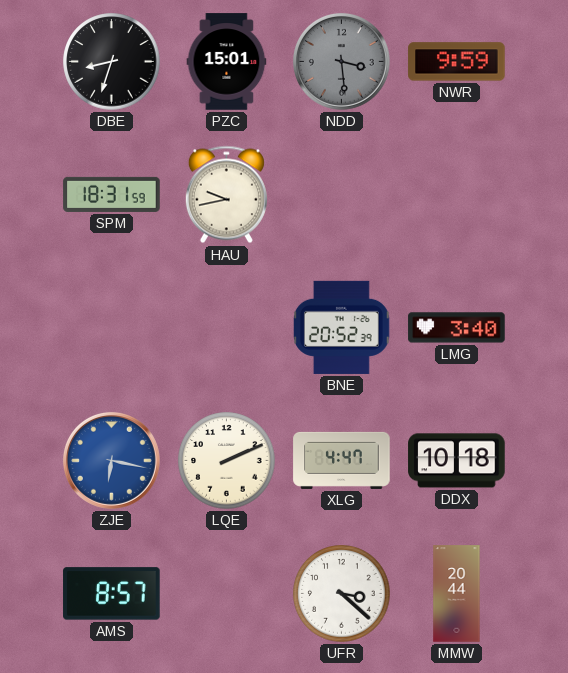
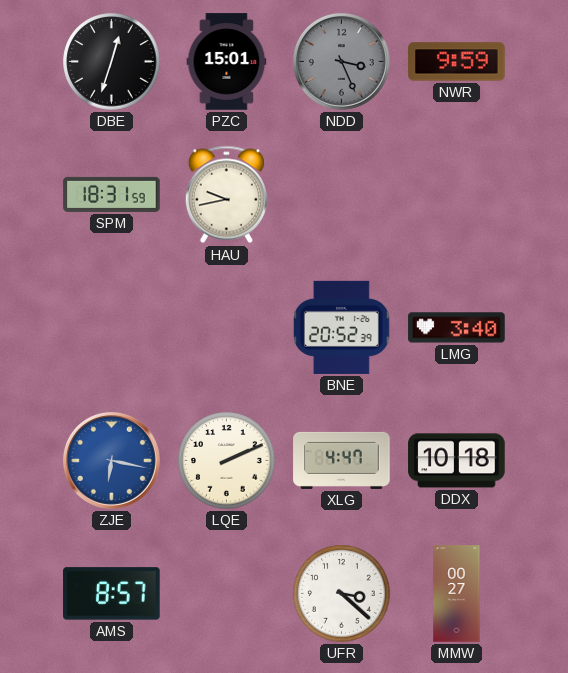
DBE: 8:33 -> 12:33 (112, 62)
NDD: 3:29 -> 3:26 (341, 61)
MMW: 20:44 -> 00:27 (457, 594)
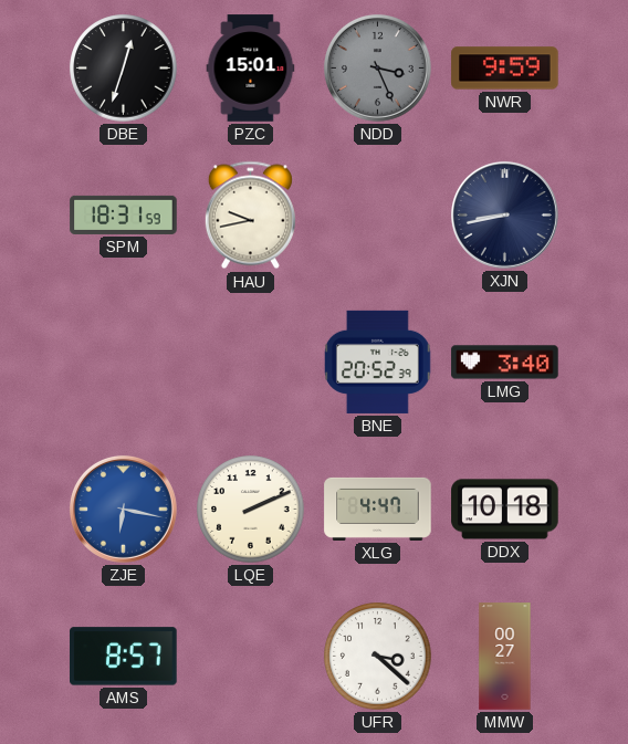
XJN: none -> 8:43 (504, 214)
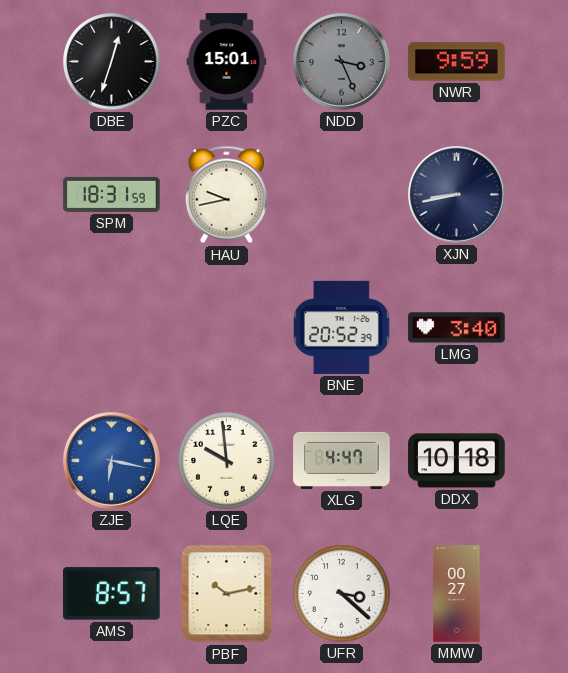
LQE: 2:11 -> 9:59 (227, 461)
PBF: none -> 10:13 (227, 594)
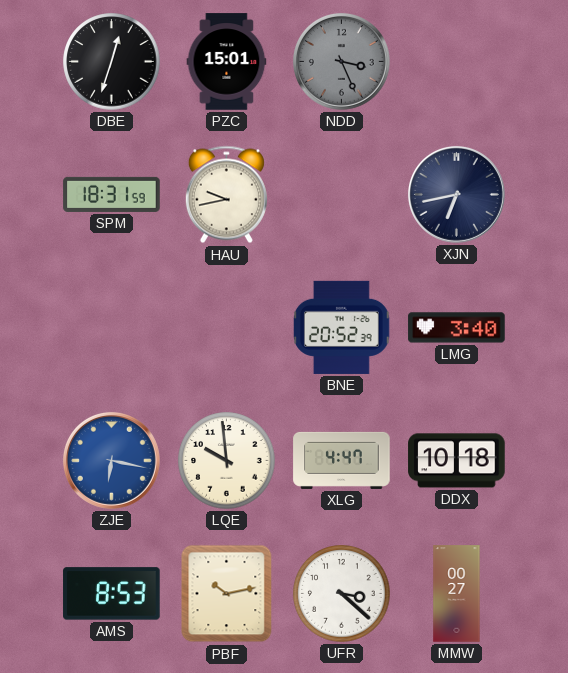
NWR: 9:59 -> none (457, 62)
XJN: 8:43 -> 6:43 (456, 194)
AMS: 8:57 -> 8:53 (112, 594)
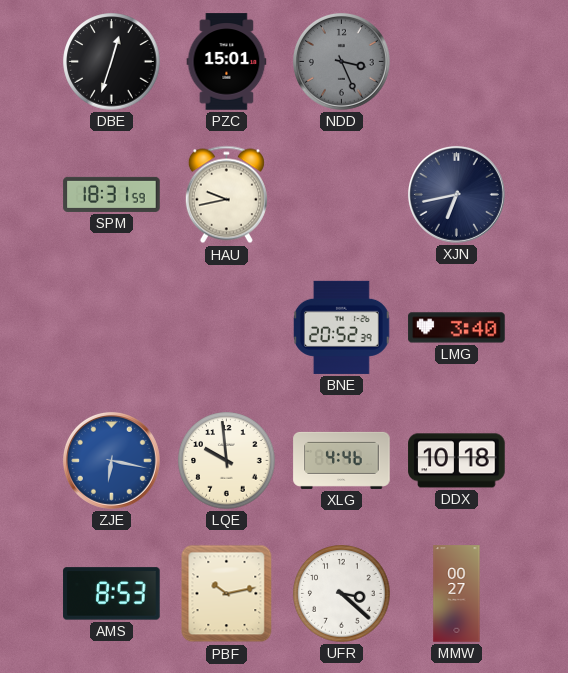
XLG: 4:47 -> 4:46 (342, 460)
